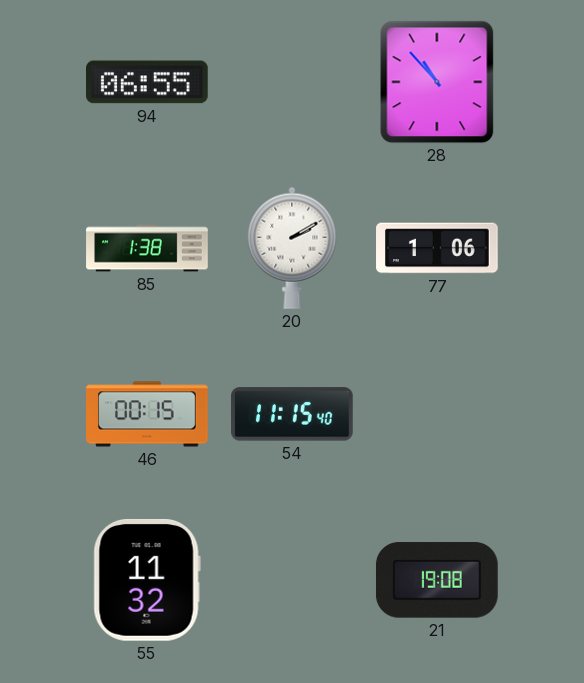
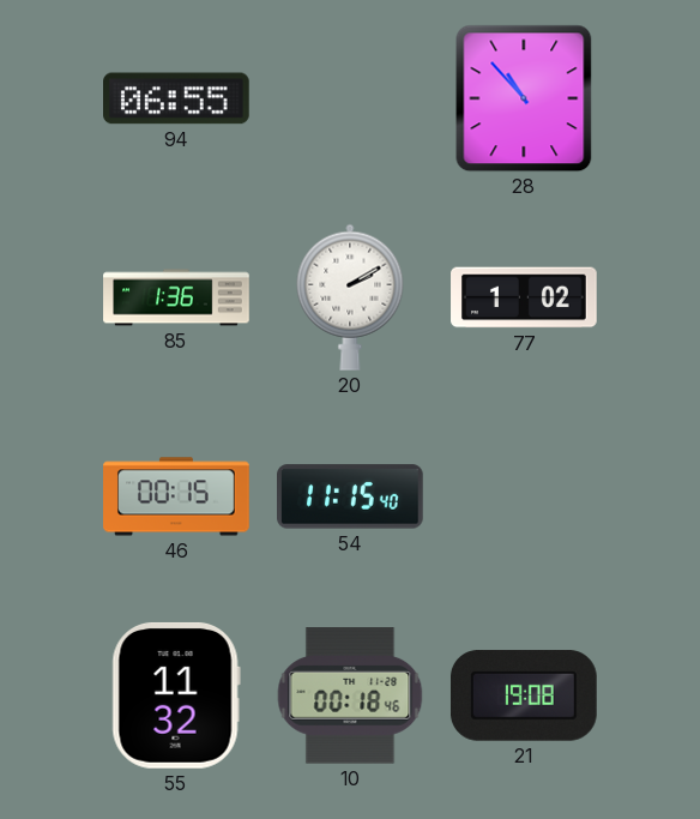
85: 1:38 -> 1:36 (176, 297)
77: 1:06 -> 1:02 (524, 297)
10: none -> 00:18 (350, 695)
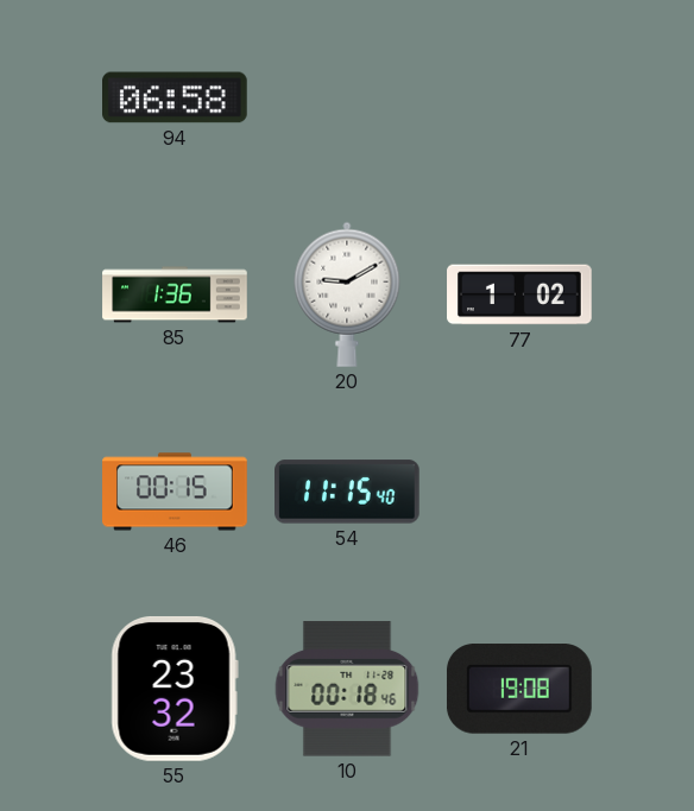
94: 06:55 -> 06:58 (176, 97)
28: 10:53 -> none (524, 98)
20: 2:10 -> 9:10 (347, 294)
55: 11:32 -> 23:32 (175, 689)
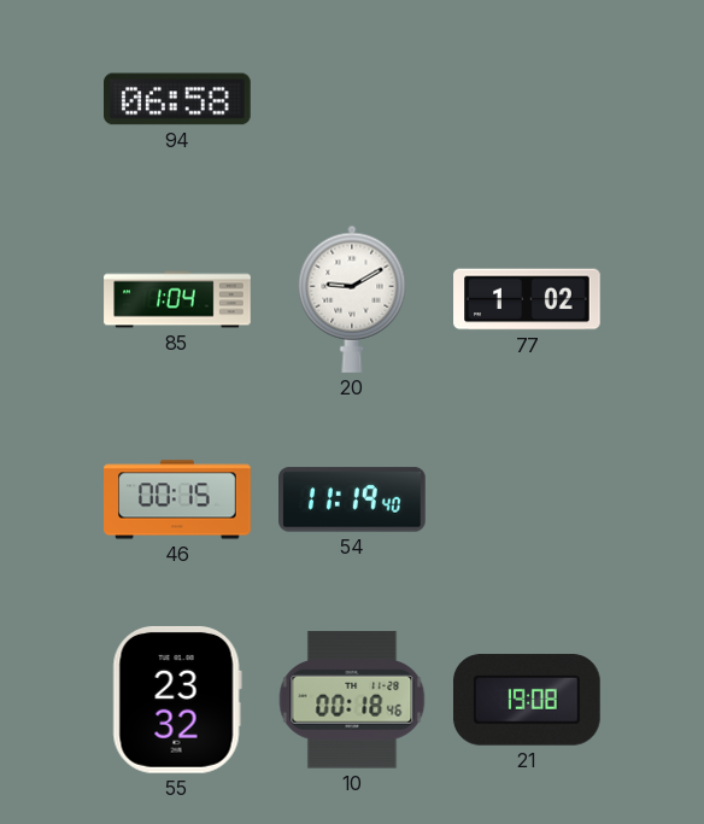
85: 1:36 -> 1:04 (177, 299)
54: 11:15 -> 11:19 (353, 499)
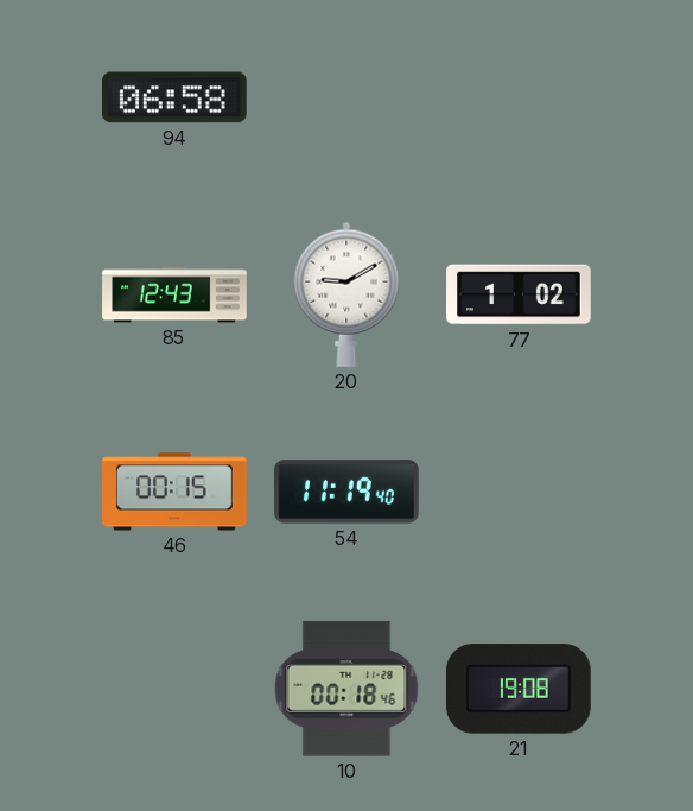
85: 1:04 -> 12:43 (174, 294)
55: 23:32 -> none (177, 700)
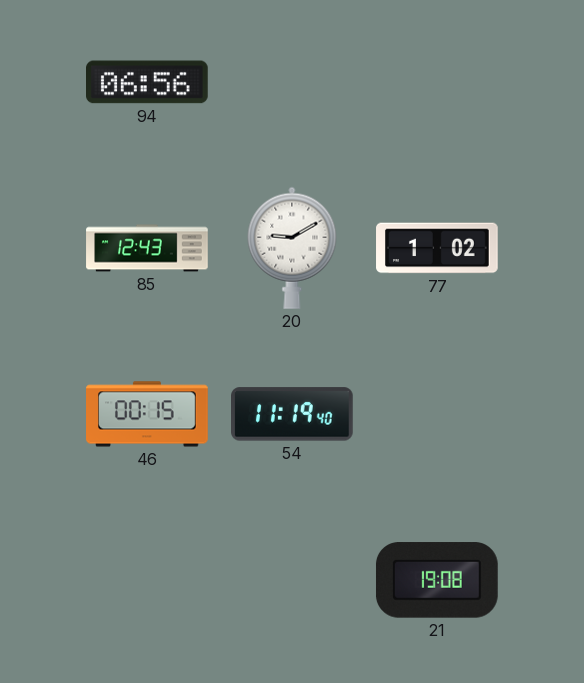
94: 06:58 -> 06:56 (148, 82)
10: 00:18 -> none (346, 689)
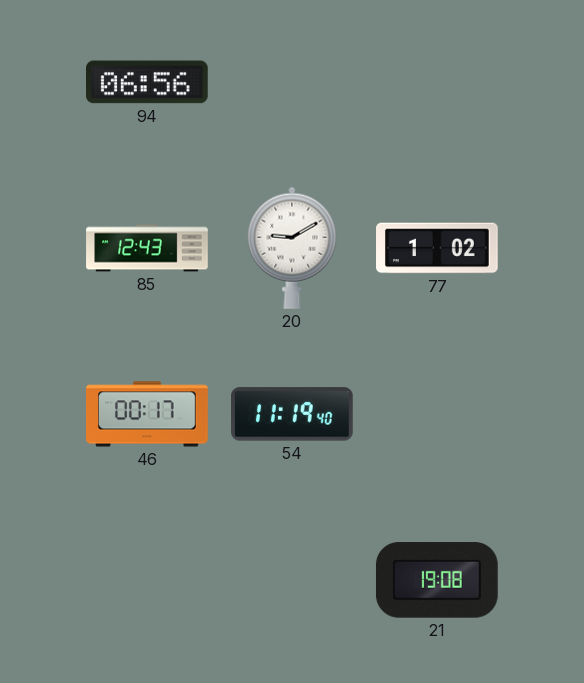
46: 00:15 -> 00:17 (147, 414)
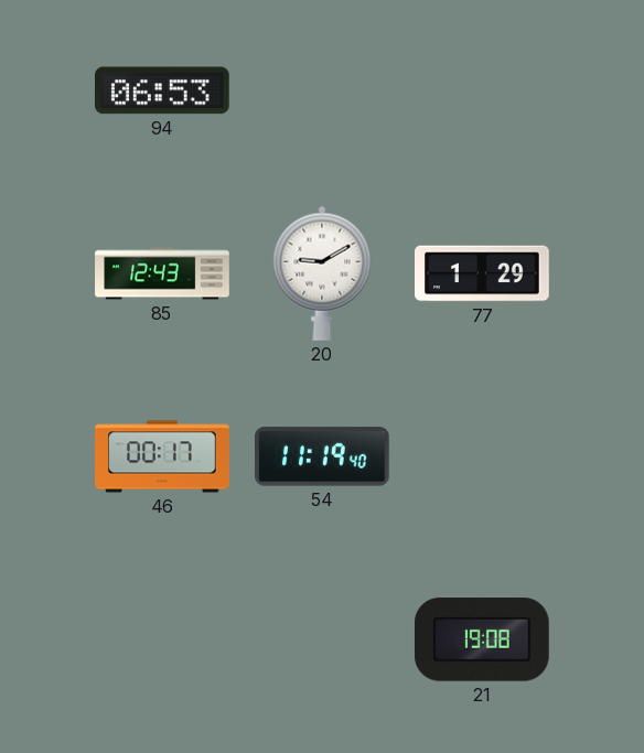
94: 06:56 -> 06:53 (163, 90)
77: 1:02 -> 1:29 (482, 273)
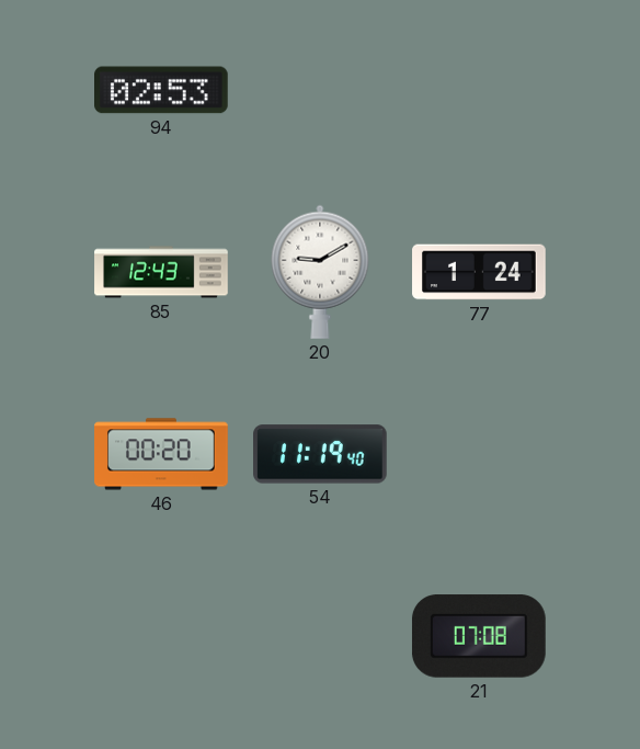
94: 06:53 -> 02:53 (162, 90)
77: 1:29 -> 1:24 (479, 272)
46: 00:17 -> 00:20 (161, 454)
21: 19:08 -> 07:08 (479, 636)
